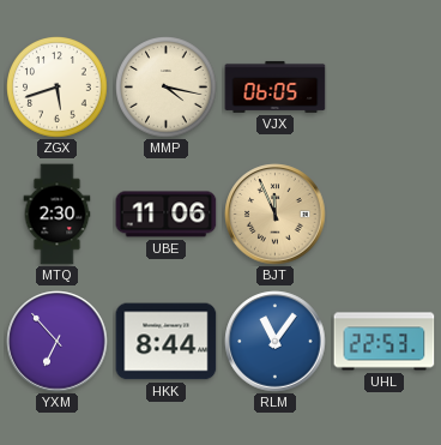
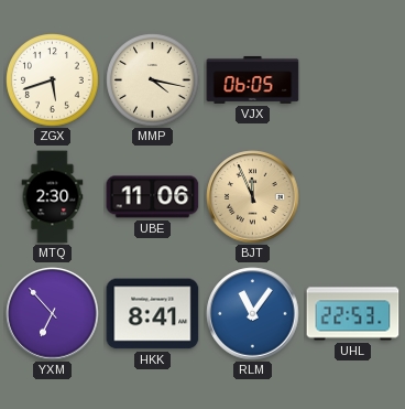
HKK: 8:44 -> 8:41 (153, 314)
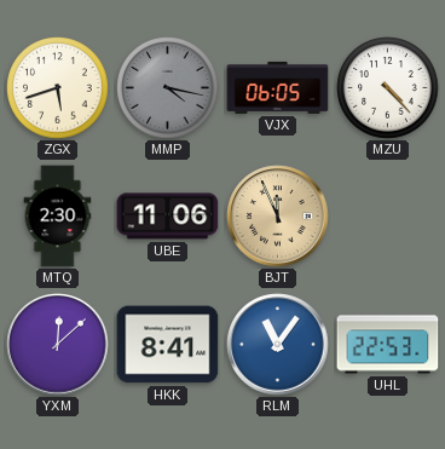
MMP dial: cream -> grey (168, 88)
MZU: none -> 4:23 (388, 88)
YXM: 6:53 -> 12:08 (58, 345)
